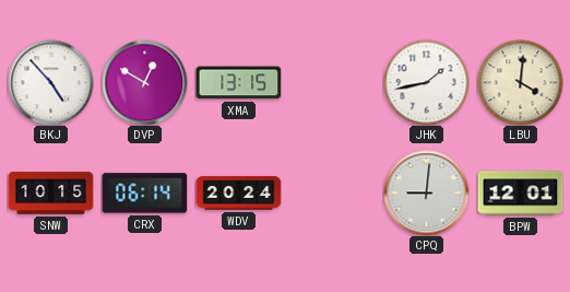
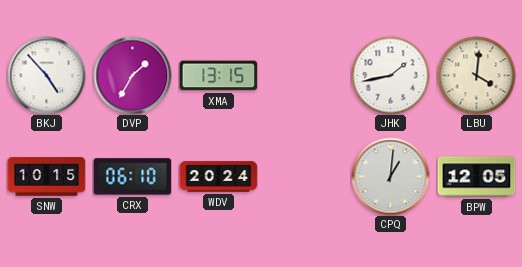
DVP: 12:50 -> 1:35 (132, 75)
CRX: 06:14 -> 06:10 (132, 177)
CPQ: 9:01 -> 1:01 (390, 176)
BPW: 12:01 -> 12:05 (476, 177)
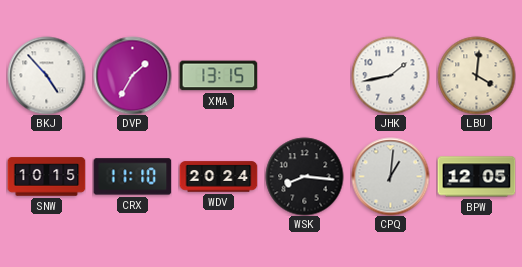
CRX: 06:10 -> 11:10 (132, 177)
WSK: none -> 8:16 (304, 176)
